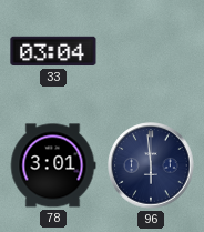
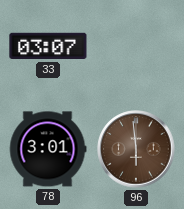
33: 03:04 -> 03:07 (48, 46)
96 dial: navy -> brown (136, 149)
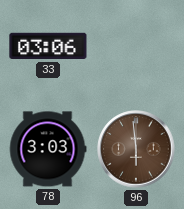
33: 03:07 -> 03:06 (48, 46)
78: 3:01 -> 3:03 (48, 149)
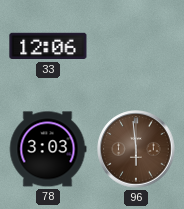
33: 03:06 -> 12:06 (48, 46)
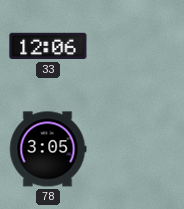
78: 3:03 -> 3:05 (48, 149)
96: 5:59 -> none (136, 149)
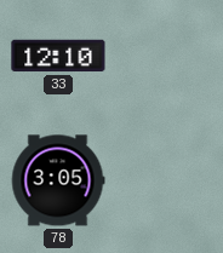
33: 12:06 -> 12:10 (58, 56)
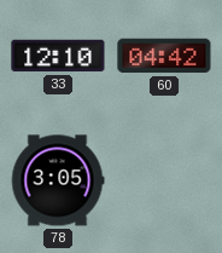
60: none -> 04:42 (164, 56)
